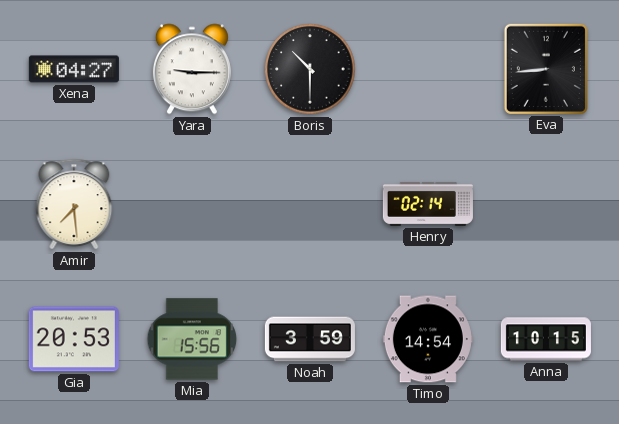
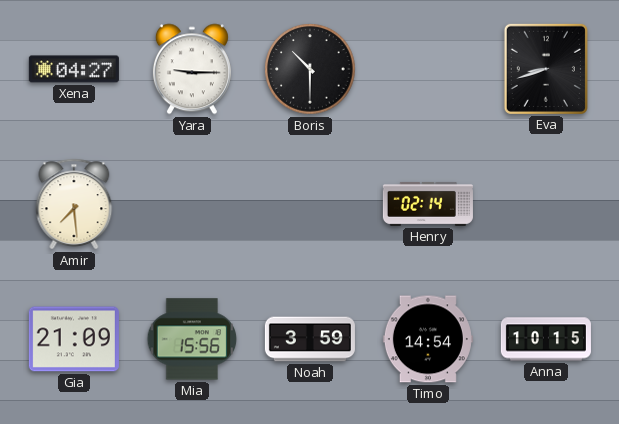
Eva: 8:44 -> 8:42 (546, 69)
Gia: 20:53 -> 21:09 (74, 339)
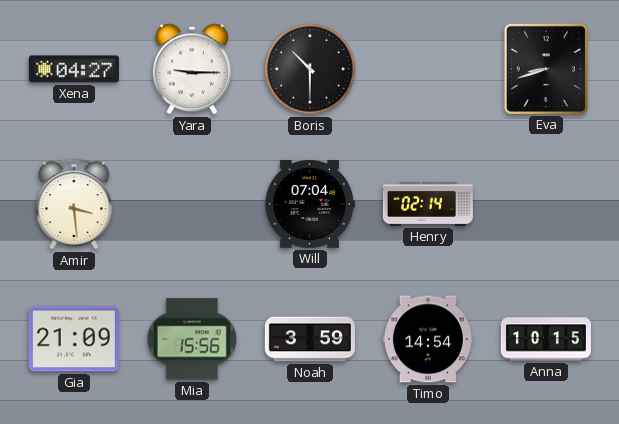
Amir: 7:29 -> 3:29 (74, 204)
Will: none -> 07:04 (309, 204)
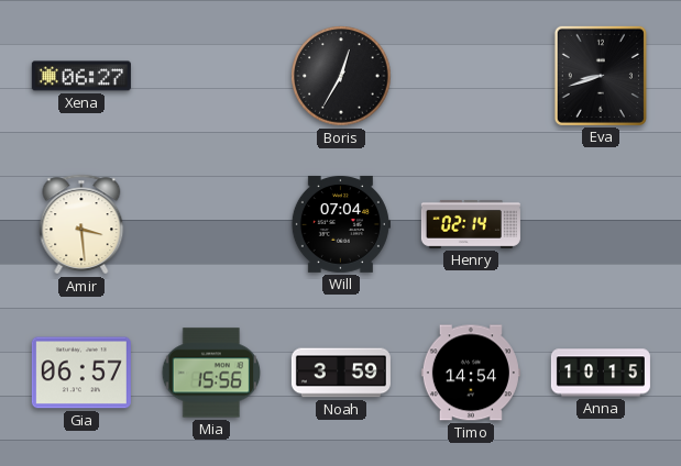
Xena: 04:27 -> 06:27 (81, 76)
Yara: 9:15 -> none (192, 69)
Boris: 10:30 -> 12:35 (341, 76)
Gia: 21:09 -> 06:57 (81, 373)
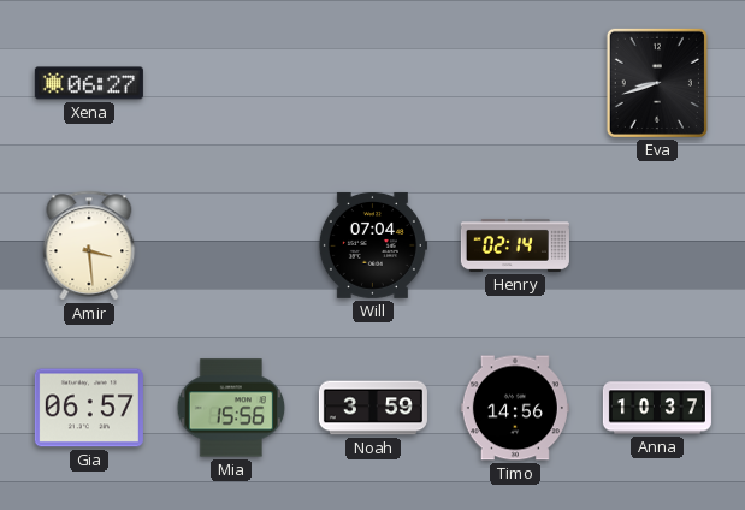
Boris: 12:35 -> none (341, 76)
Timo: 14:54 -> 14:56 (515, 408)
Anna: 10:15 -> 10:37 (657, 408)
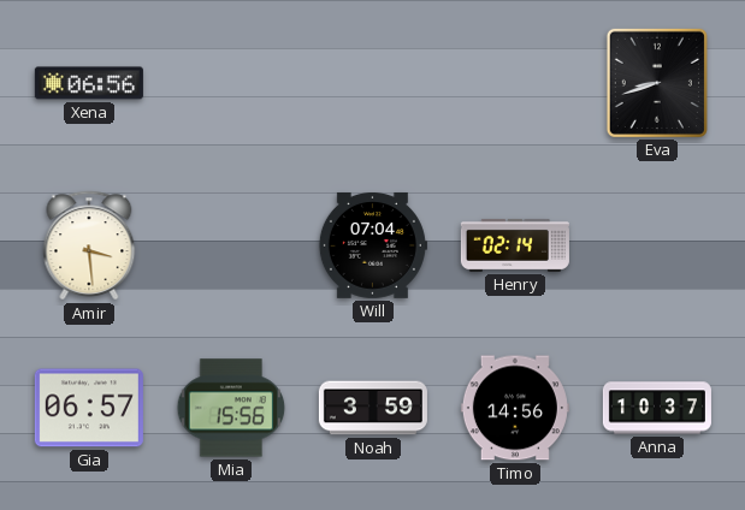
Xena: 06:27 -> 06:56 (89, 83)
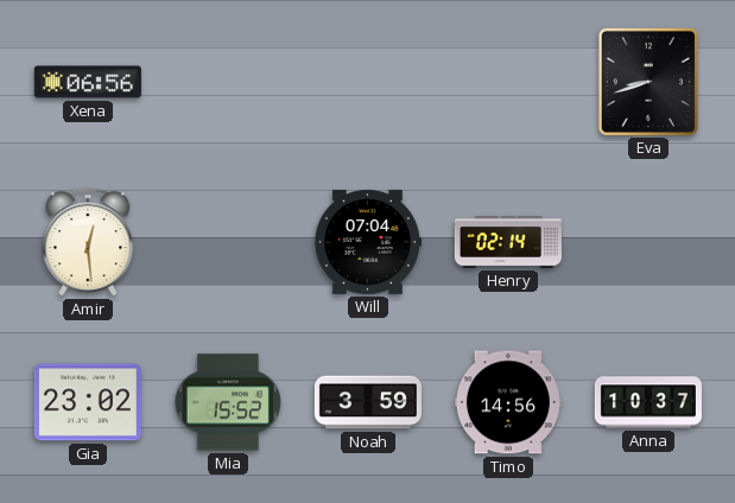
Amir: 3:29 -> 12:29 (88, 242)
Gia: 06:57 -> 23:02 (88, 402)
Mia: 15:56 -> 15:52 (228, 402)
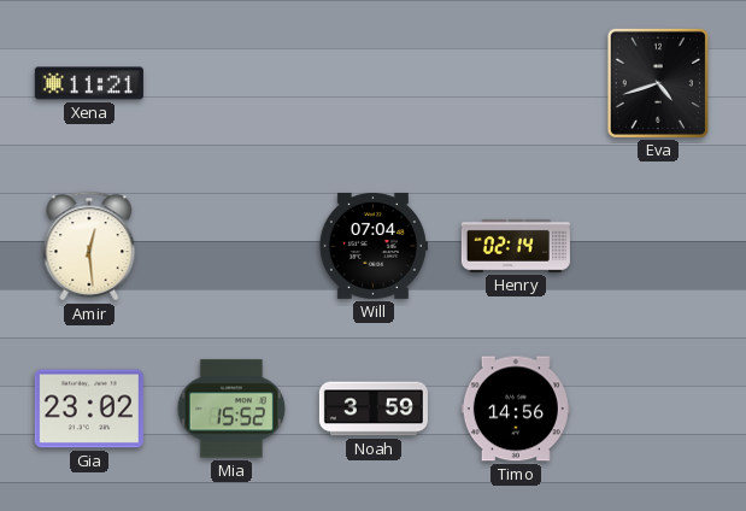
Xena: 06:56 -> 11:21 (89, 83)
Eva: 8:42 -> 4:42 (658, 83)
Anna: 10:37 -> none (648, 402)
